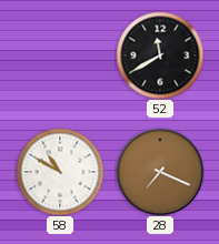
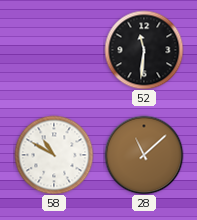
52: 11:40 -> 11:31 (144, 50)
28: 7:19 -> 11:08 (144, 155)
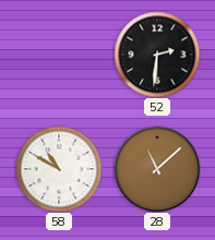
52: 11:31 -> 2:31 (157, 55)
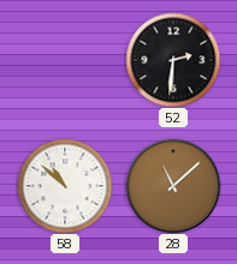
58: 10:50 -> 10:52 (65, 186)
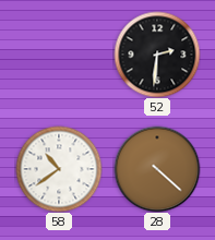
58: 10:52 -> 10:39 (59, 169)
28: 11:08 -> 4:22 (157, 169)
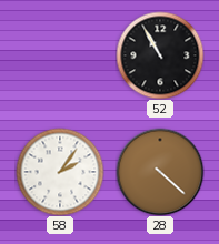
52: 2:31 -> 10:55 (160, 55)
58: 10:39 -> 2:06 (60, 172)
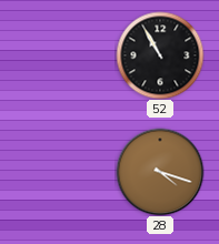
58: 2:06 -> none (60, 172)
28: 4:22 -> 4:18 (160, 172)
